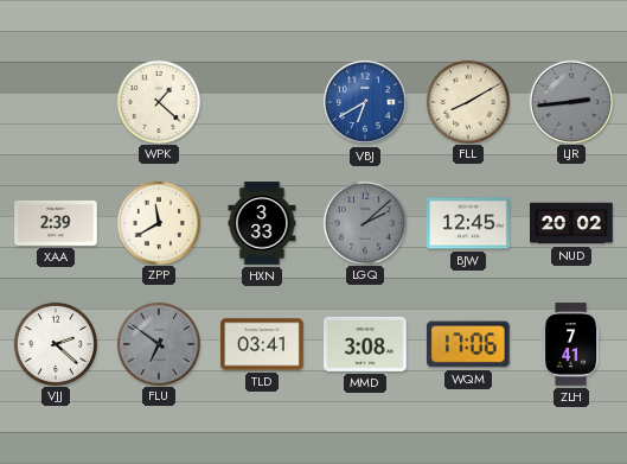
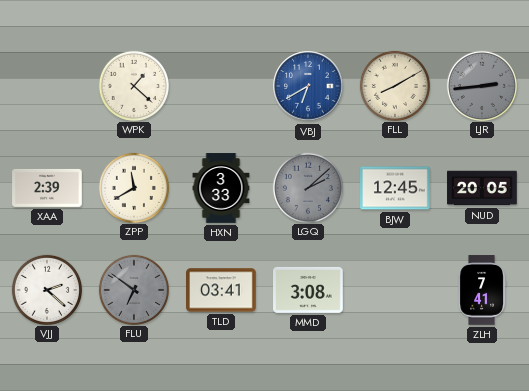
NUD: 20:02 -> 20:05 (482, 188)
WQM: 17:06 -> none (468, 344)
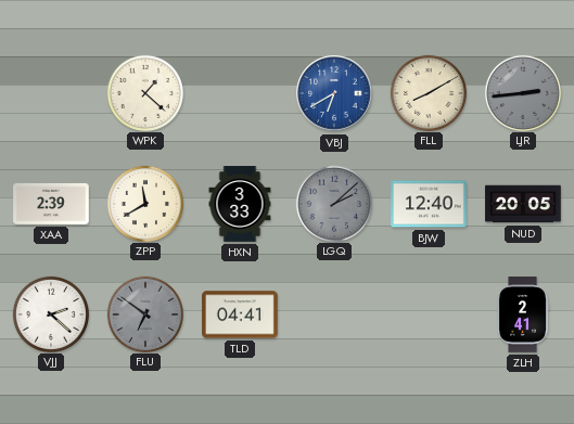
BJW: 12:45 -> 12:40 (429, 204)
TLD: 03:41 -> 04:41 (240, 314)
MMD: 3:08 -> none (308, 290)
ZLH: 7:41 -> 2:41 (523, 314)
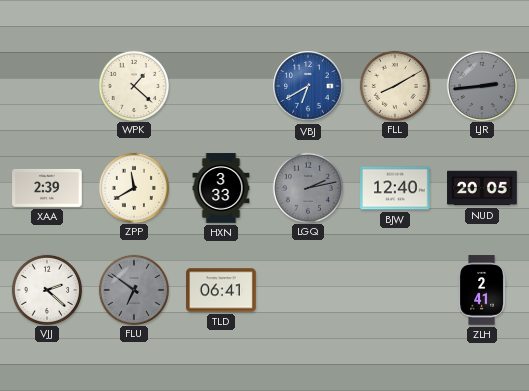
LGQ: 2:08 -> 2:13 (307, 187)
TLD: 04:41 -> 06:41 (221, 290)
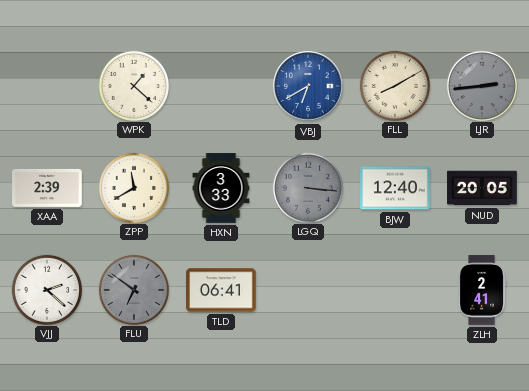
LGQ: 2:13 -> 3:16 (307, 187)
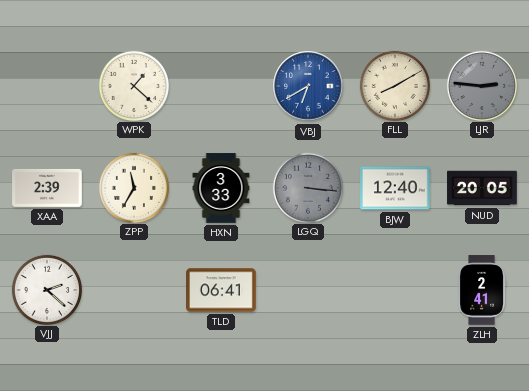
LJR: 2:44 -> 2:46 (481, 85)
ZPP: 11:40 -> 11:35 (133, 187)
FLU: 6:51 -> none (133, 289)
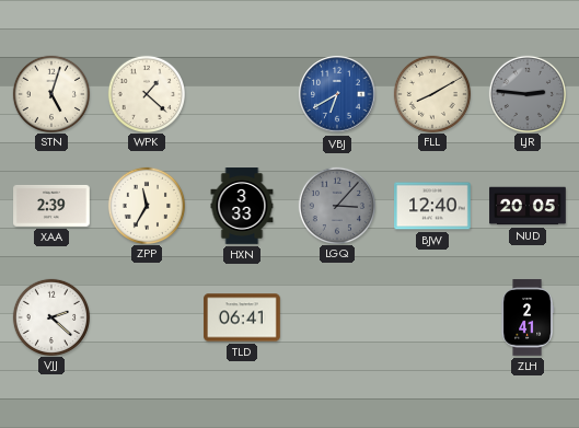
STN: none -> 5:03 (50, 93)
LGQ: 3:16 -> 3:07 (336, 205)
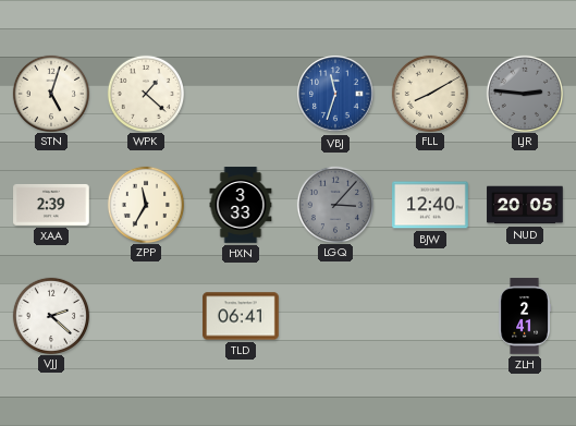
VBJ: 6:40 -> 11:33 (335, 94)
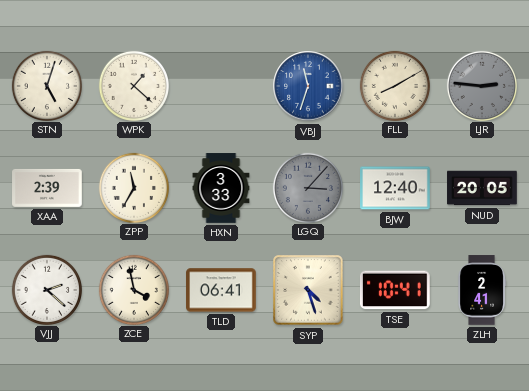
ZCE: none -> 3:58 (133, 289)
SYP: none -> 4:27 (308, 290)
TSE: none -> 10:41 (395, 290)
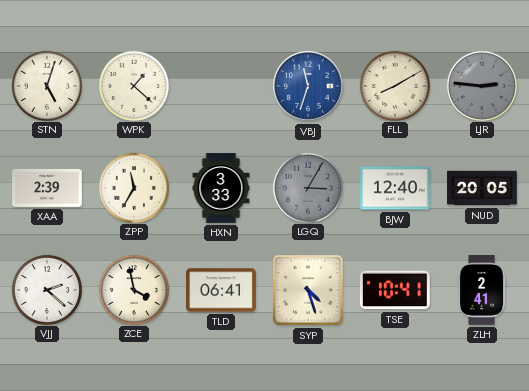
LGQ: 3:07 -> 3:05 (307, 187)
